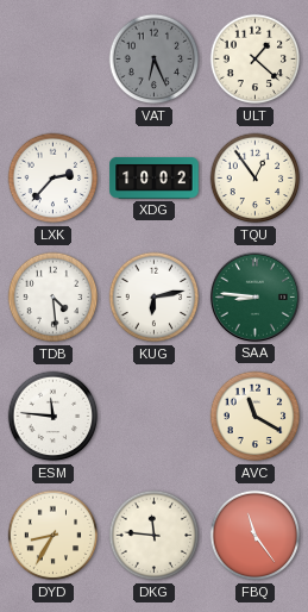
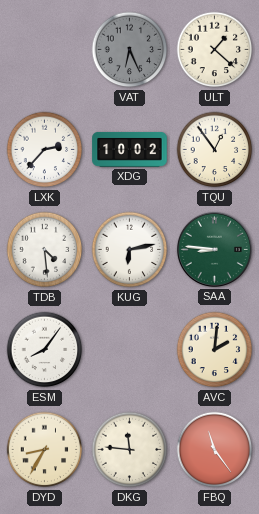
ESM: 11:46 -> 8:06 (45, 350)
AVC: 11:20 -> 2:01 (215, 350)
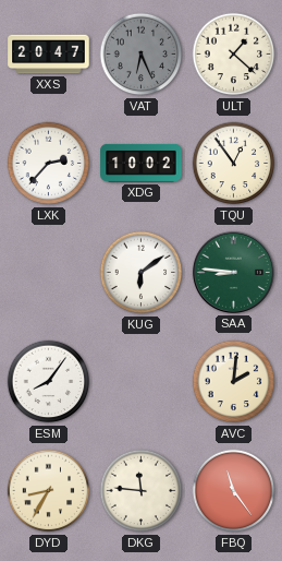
XXS: none -> 20:47 (49, 55)
TDB: 4:29 -> none (45, 250)
KUG: 6:13 -> 6:09 (142, 273)
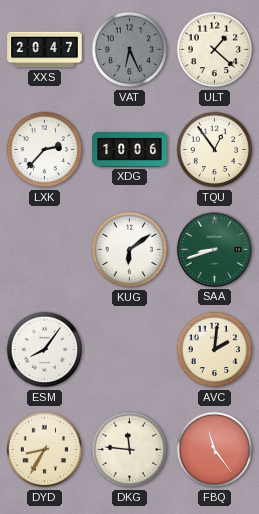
XDG: 10:02 -> 10:06 (130, 150)
SAA: 8:46 -> 8:42 (214, 249)
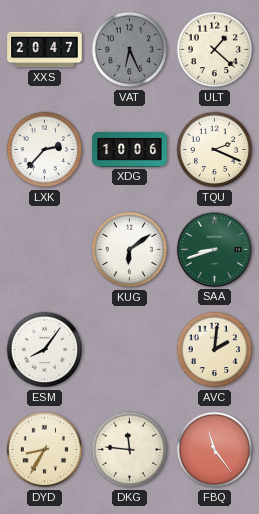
TQU: 12:54 -> 2:19 (215, 150)
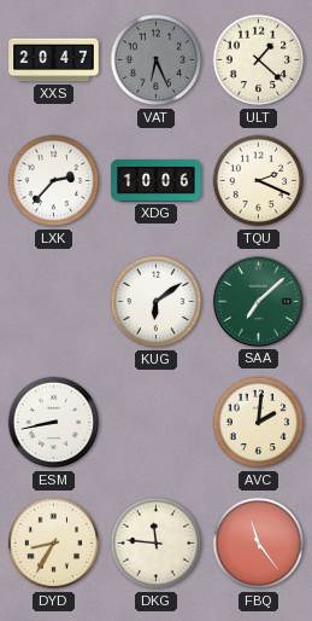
SAA: 8:42 -> 7:08 (258, 301)
ESM: 8:06 -> 8:43 (54, 423)
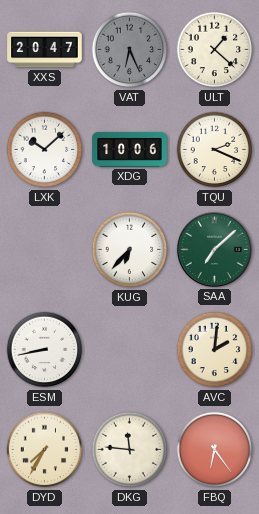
LXK: 2:37 -> 10:08 (45, 150)
KUG: 6:09 -> 6:37 (130, 250)
DYD: 8:35 -> 7:35 (45, 450)
FBQ: 11:24 -> 6:24 (215, 450)
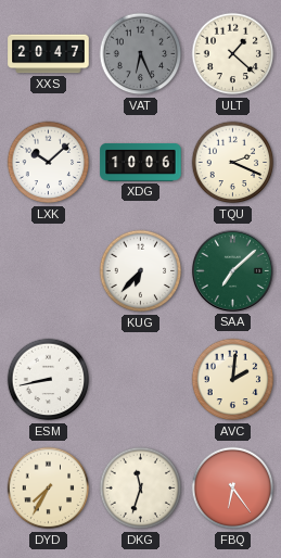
DKG: 11:46 -> 11:33 (141, 489)
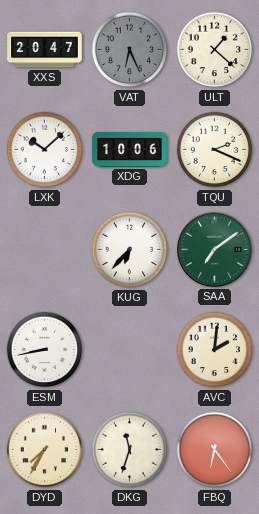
SAA: 7:08 -> 7:09 (214, 249)
